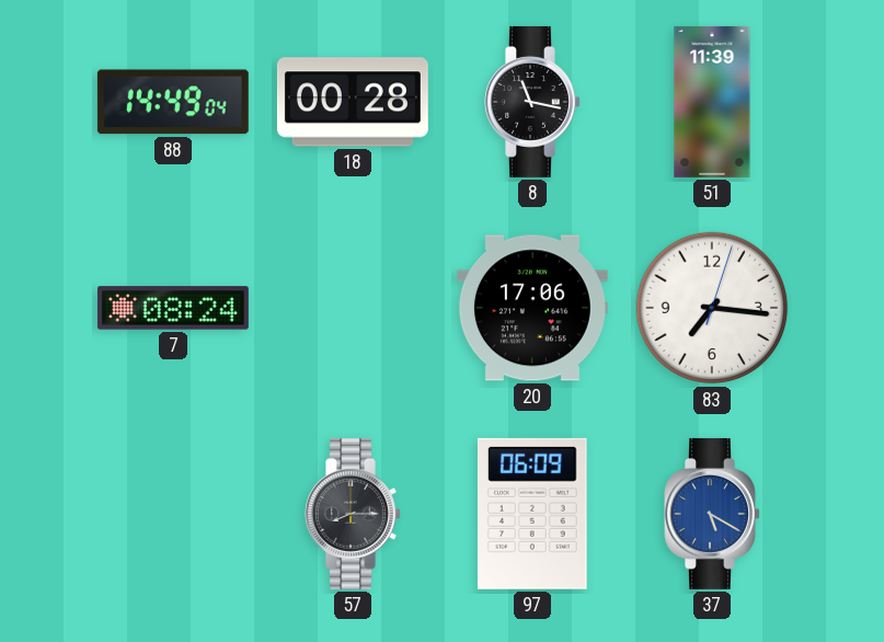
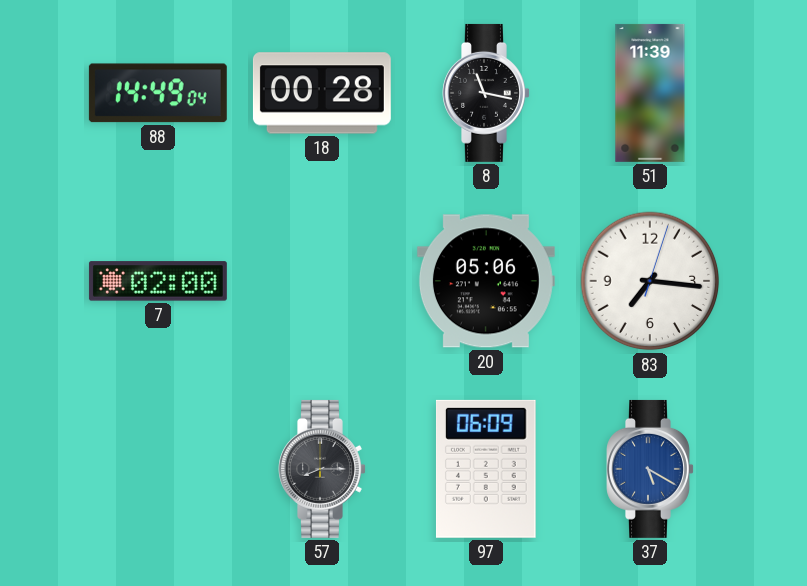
7: 08:24 -> 02:00 (158, 281)
20: 17:06 -> 05:06 (486, 281)
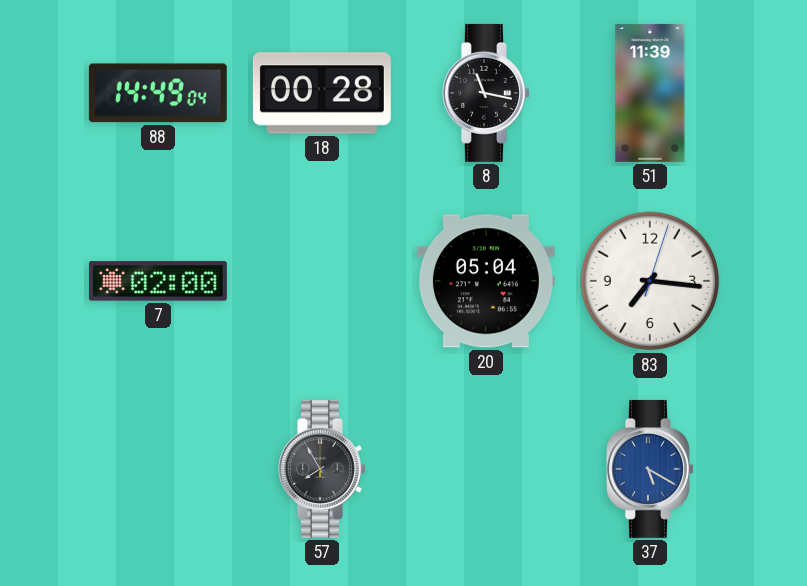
20: 05:06 -> 05:04 (486, 281)
57: 8:15 -> 7:55 (322, 469)
97: 06:09 -> none (486, 469)
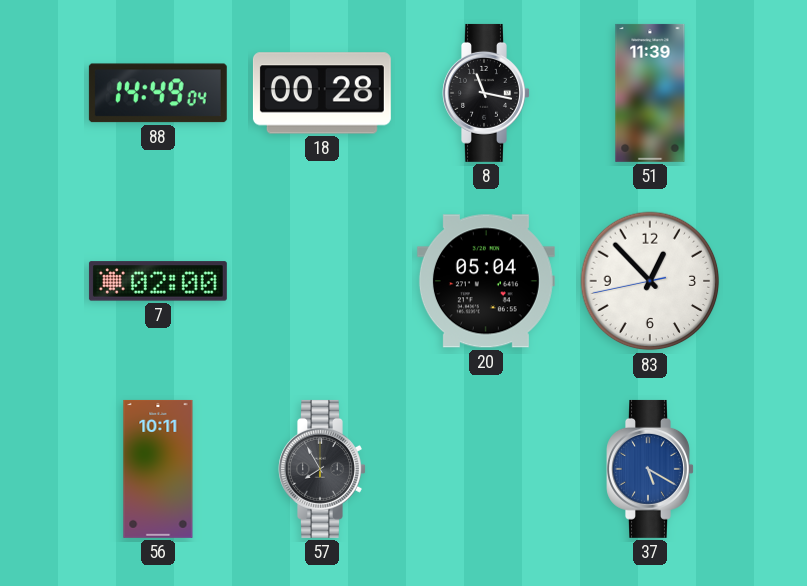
83: 7:16 -> 12:52 (650, 281)
56: none -> 10:11 (158, 469)
